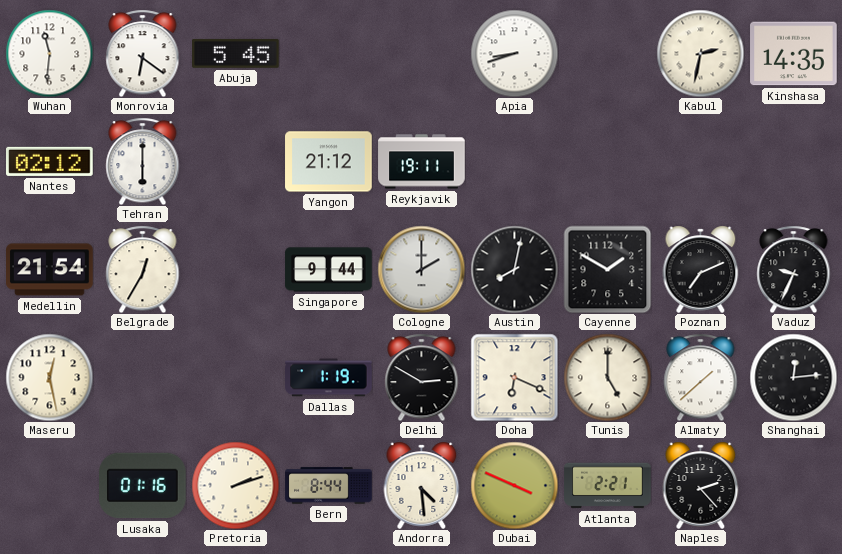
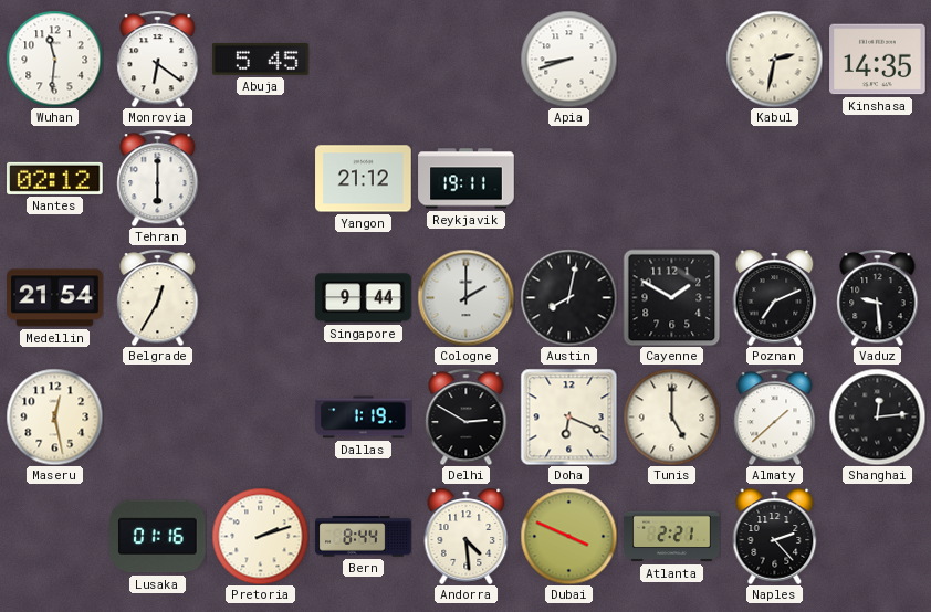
Vaduz: 9:34 -> 9:29 (878, 297)
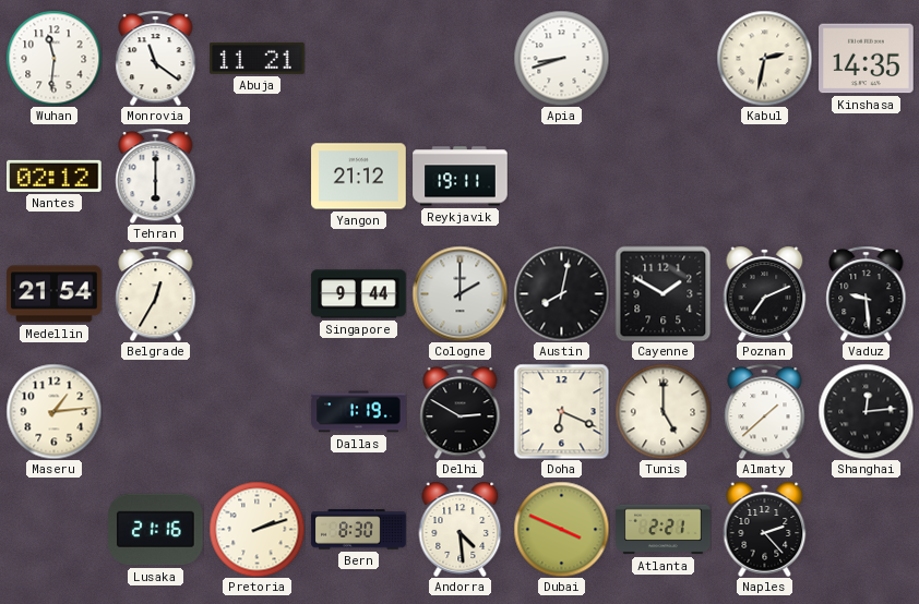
Monrovia: 6:21 -> 11:21 (156, 58)
Abuja: 5:45 -> 11:21 (258, 58)
Maseru: 12:28 -> 1:14 (53, 411)
Lusaka: 01:16 -> 21:16 (156, 530)
Bern: 8:44 -> 8:30 (359, 530)
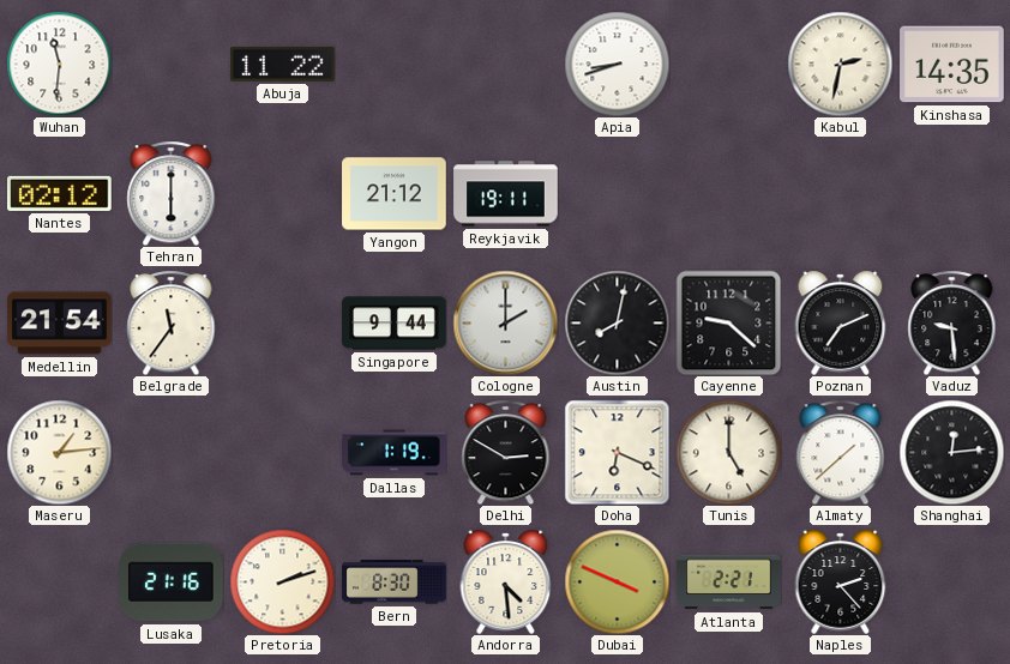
Monrovia: 11:21 -> none (156, 58)
Abuja: 11:21 -> 11:22 (283, 64)
Belgrade: 12:35 -> 11:36 (172, 322)
Cayenne: 1:50 -> 9:22 (728, 322)
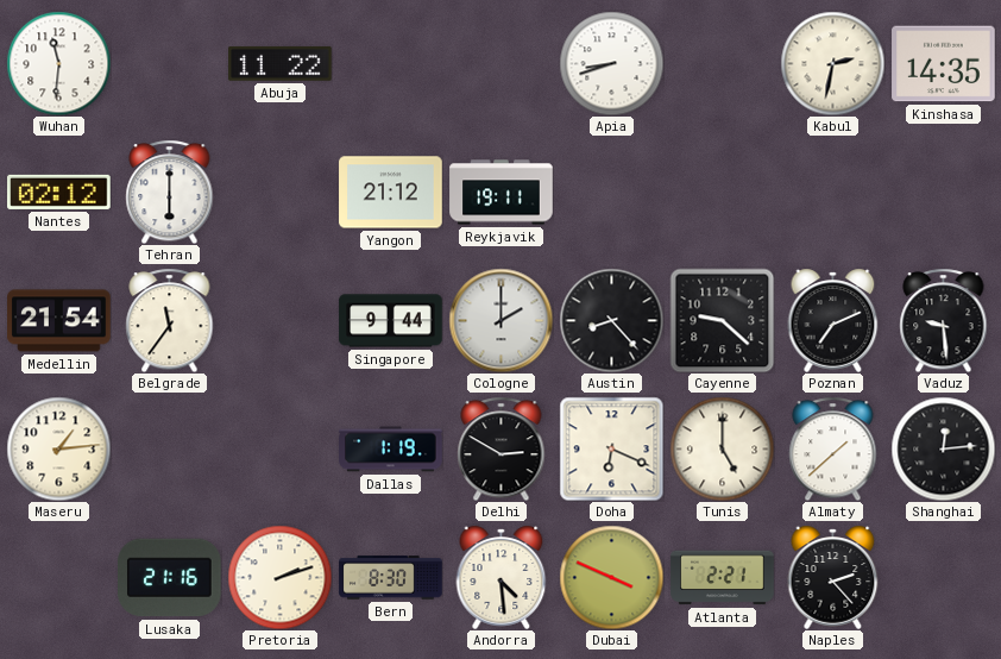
Austin: 8:02 -> 8:23 (611, 320)
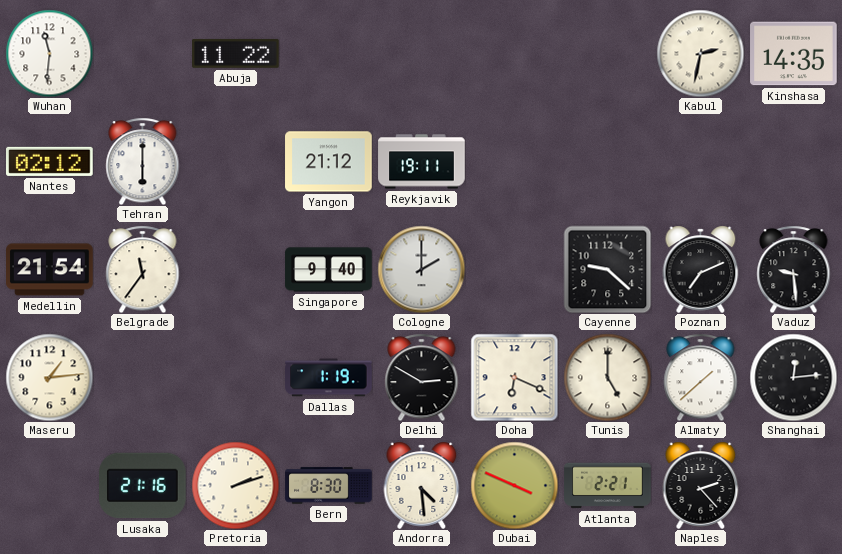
Apia: 8:42 -> none (611, 63)
Singapore: 9:44 -> 9:40 (329, 270)
Austin: 8:23 -> none (611, 320)
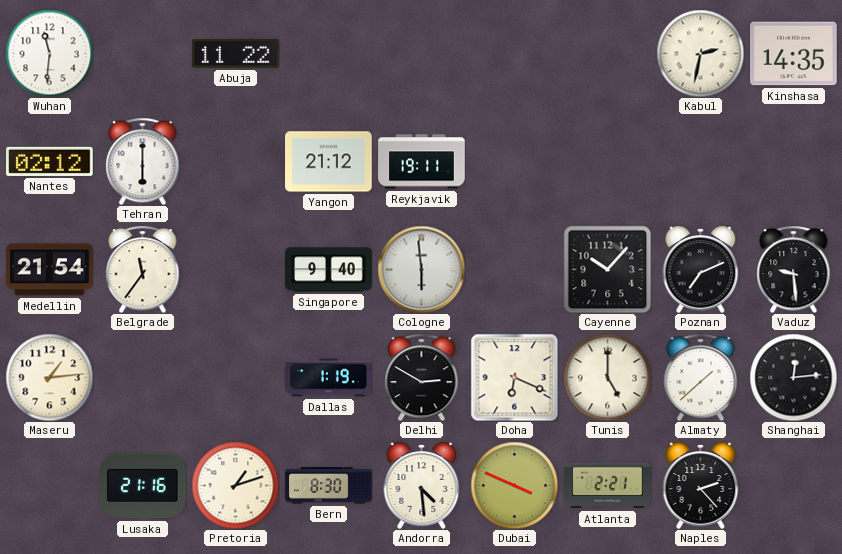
Cologne: 2:00 -> 5:59 (421, 269)
Cayenne: 9:22 -> 10:07 (607, 269)
Pretoria: 2:12 -> 1:12 (235, 485)
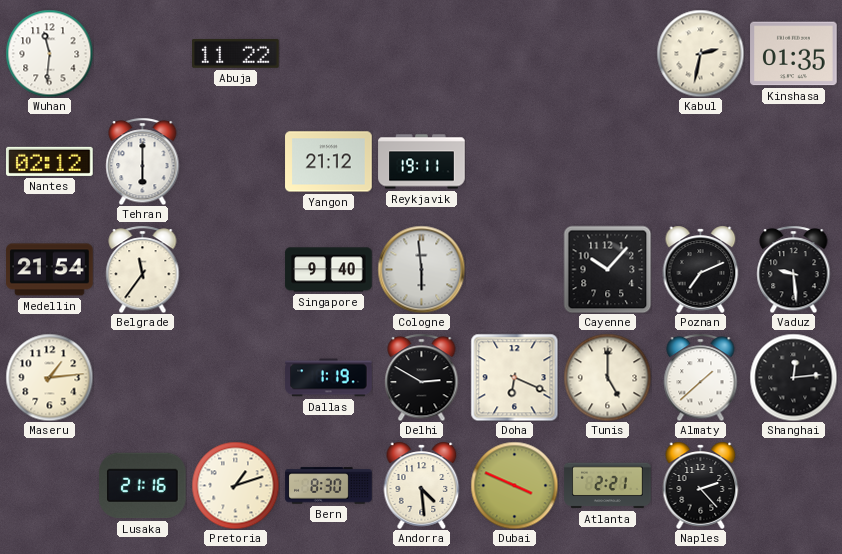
Kinshasa: 14:35 -> 01:35 (794, 54)
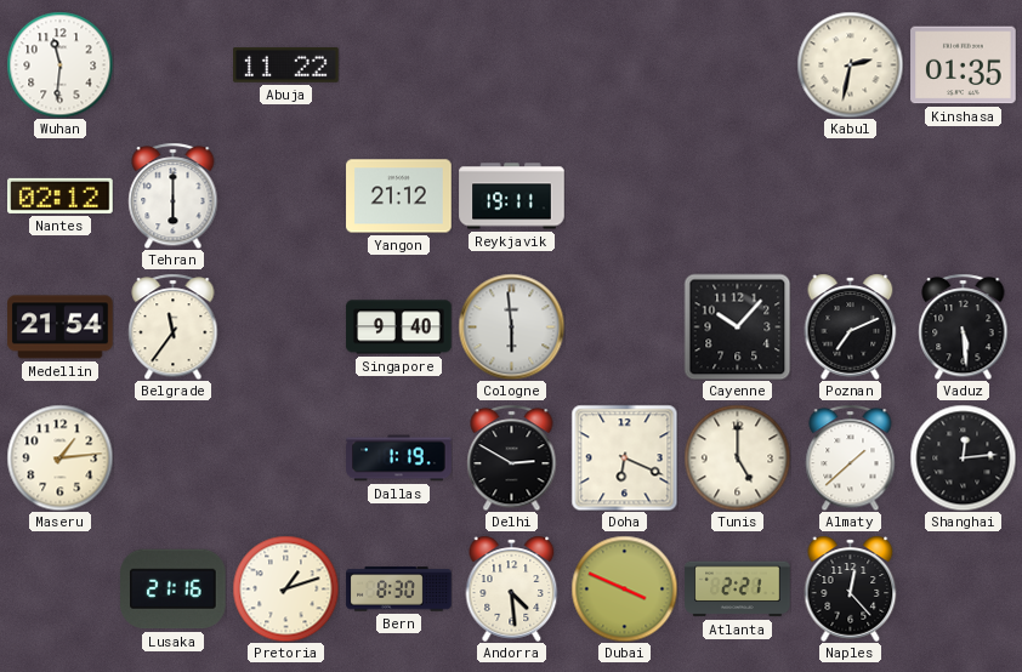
Vaduz: 9:29 -> 5:29 (964, 326)
Naples: 2:23 -> 12:23 (851, 588)
